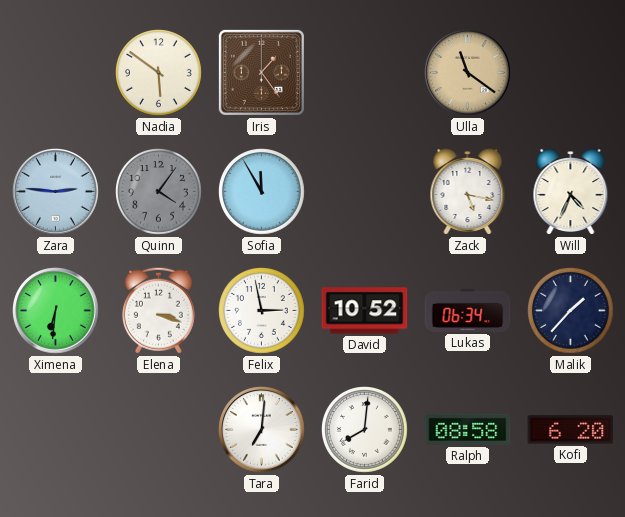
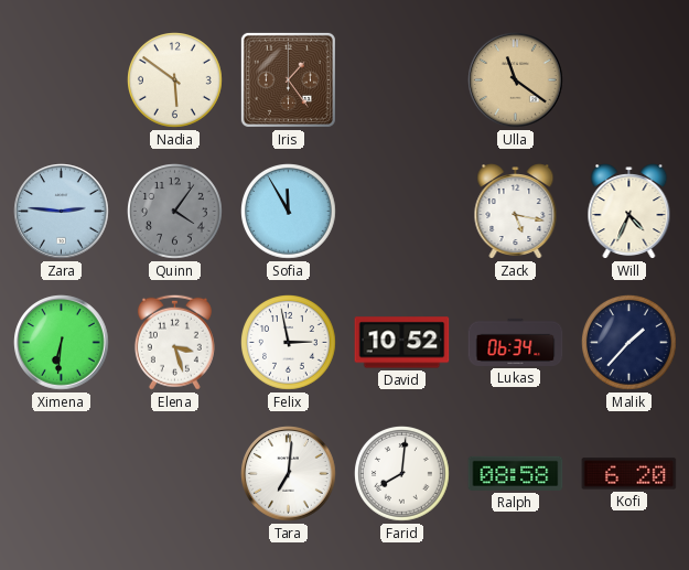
Elena: 3:18 -> 3:27 (174, 342)
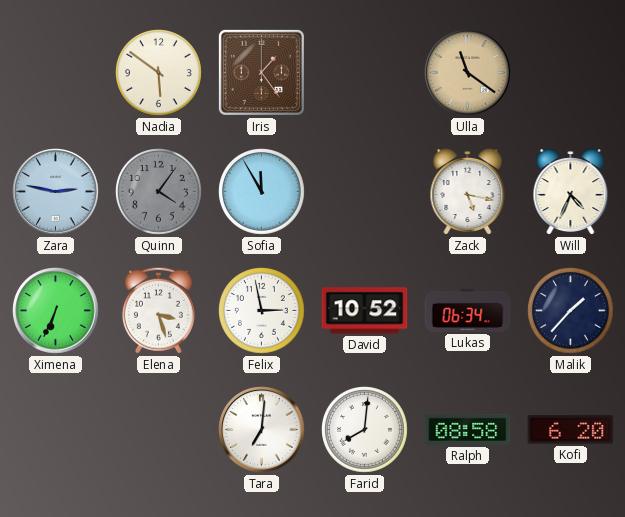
Zara: 2:46 -> 2:47 (56, 192)
Ximena: 6:31 -> 6:34 (56, 311)
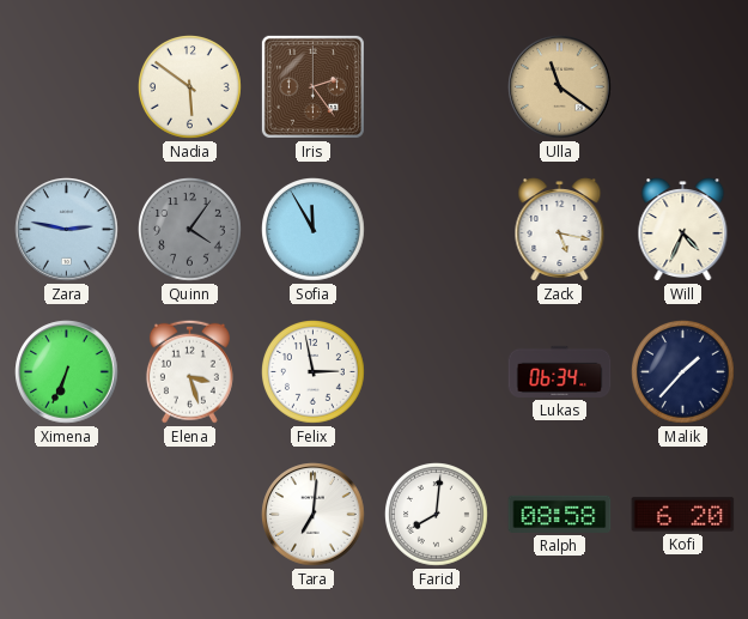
Iris: 1:24 -> 2:24 (312, 86)
David: 10:52 -> none (365, 311)
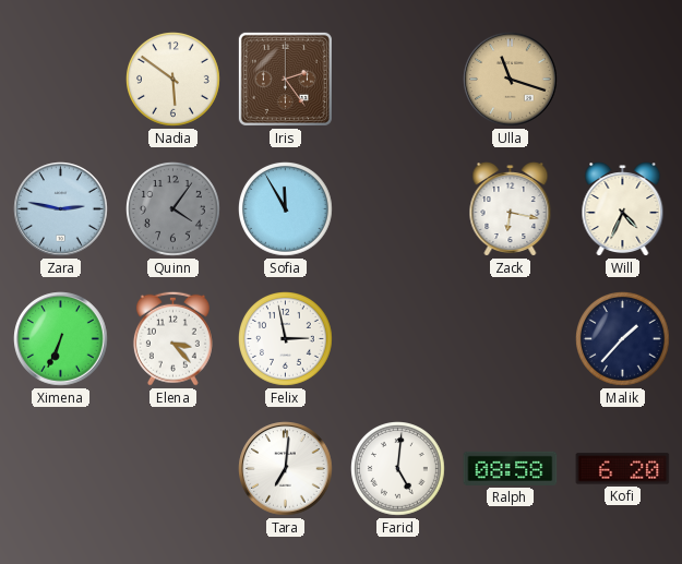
Ulla: 11:21 -> 11:18 (511, 80)
Zack: 5:17 -> 6:17 (511, 209)
Elena: 3:27 -> 3:23 (172, 338)
Lukas: 06:34 -> none (560, 371)
Farid: 8:01 -> 5:01 (398, 469)
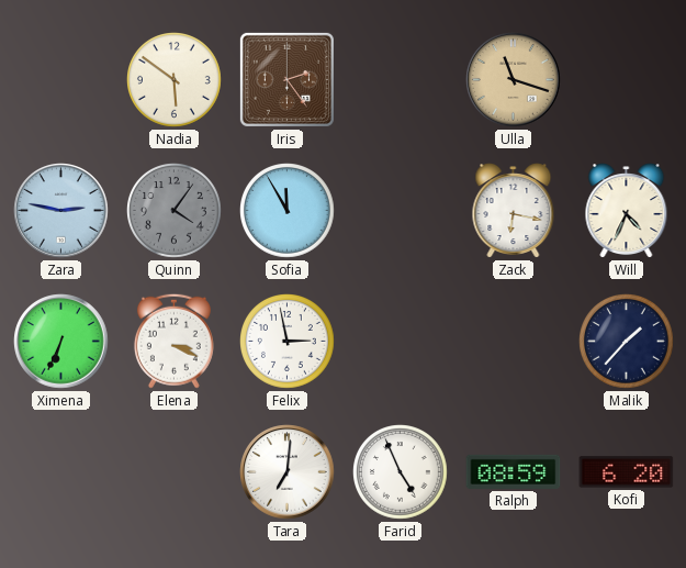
Elena: 3:23 -> 3:19 (173, 341)
Farid: 5:01 -> 4:56 (401, 472)
Ralph: 08:58 -> 08:59 (514, 471)
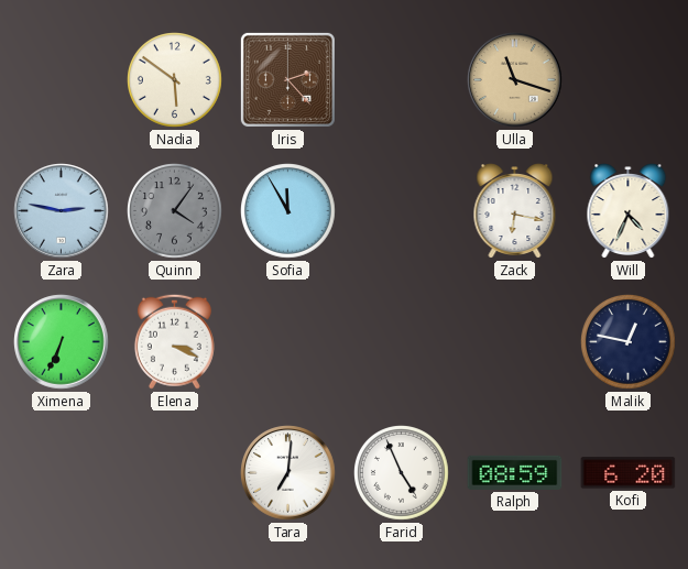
Iris: 2:24 -> 2:23 (287, 79)
Felix: 2:58 -> none (288, 342)
Malik: 1:37 -> 12:47 (629, 342)
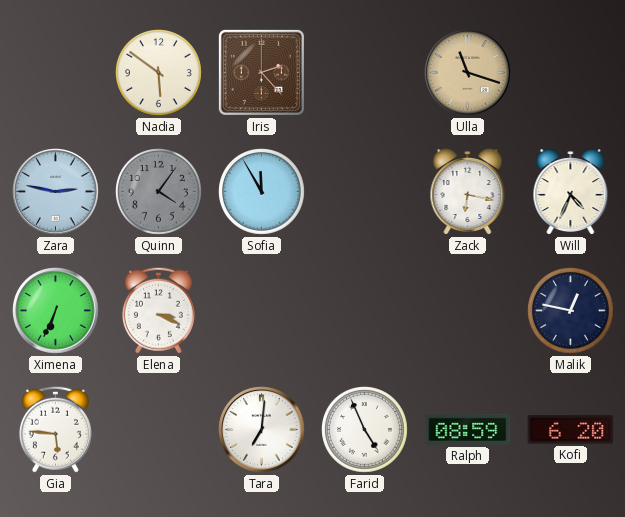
Gia: none -> 5:46 (55, 429)
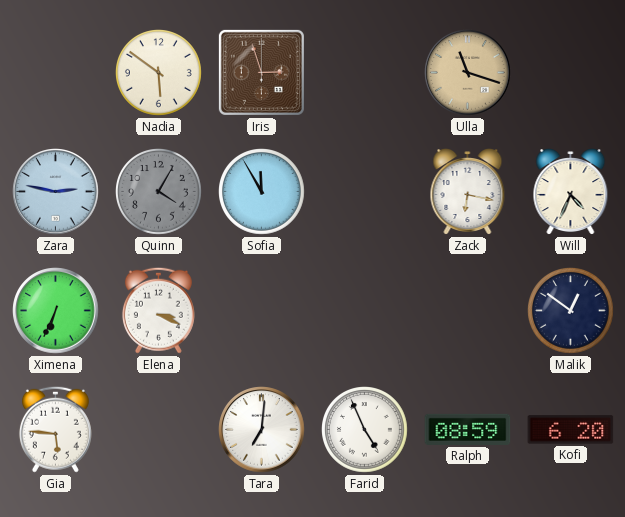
Iris: 2:23 -> 2:57 (261, 72)
Quinn: 4:06 -> 4:05 (159, 192)
Malik: 12:47 -> 12:51 (571, 311)
